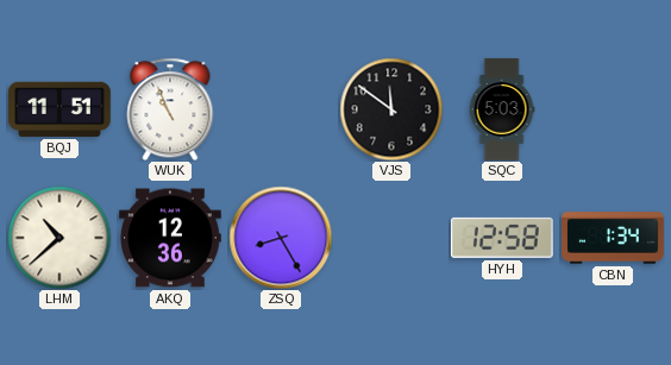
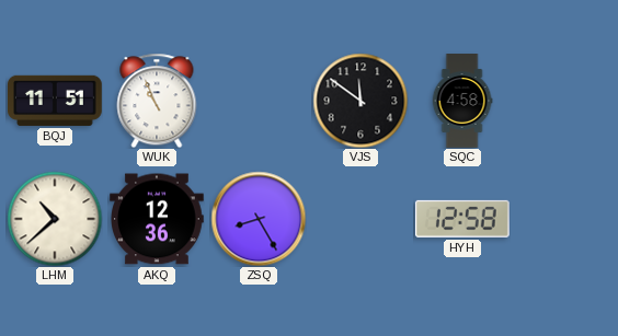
SQC: 5:03 -> 4:58 (462, 101)
CBN: 1:34 -> none (613, 238)
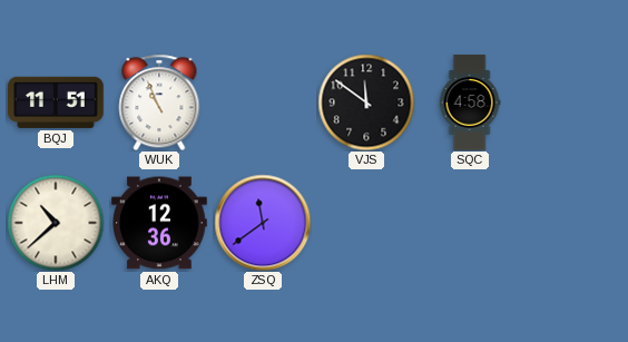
ZSQ: 8:25 -> 11:39 (263, 223)
HYH: 12:58 -> none (462, 219)
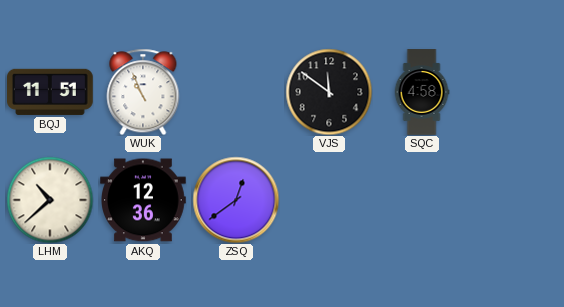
ZSQ: 11:39 -> 12:39 (236, 200)
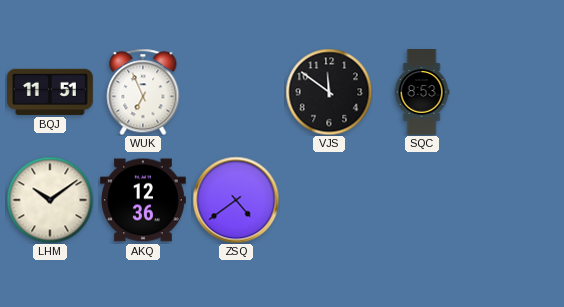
WUK: 10:56 -> 6:56 (143, 92)
SQC: 4:58 -> 8:53 (422, 92)
LHM: 10:38 -> 10:09 (50, 200)
ZSQ: 12:39 -> 4:39 (236, 200)
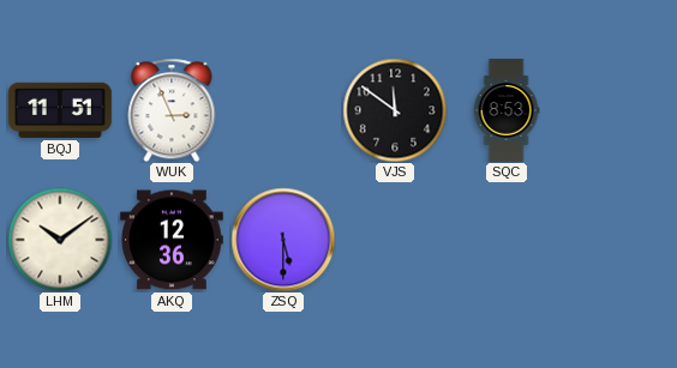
WUK: 6:56 -> 2:56 (172, 110)
ZSQ: 4:39 -> 5:30 (283, 240)
